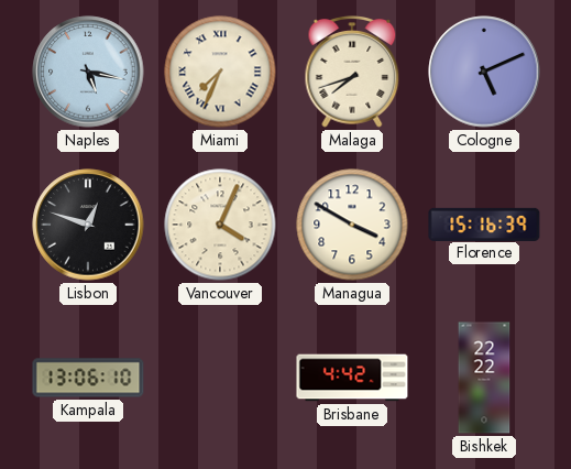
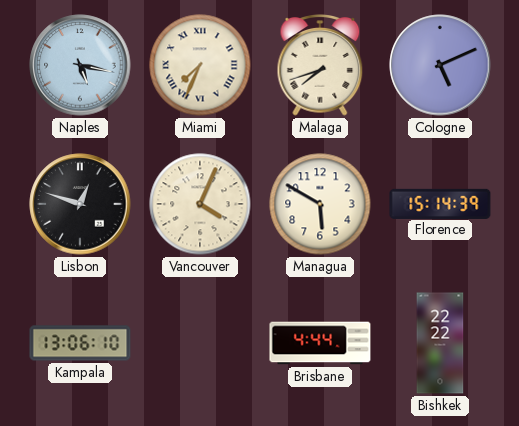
Managua: 3:50 -> 5:50 (320, 204)
Florence: 15:16 -> 15:14 (440, 203)
Brisbane: 4:42 -> 4:44 (320, 343)
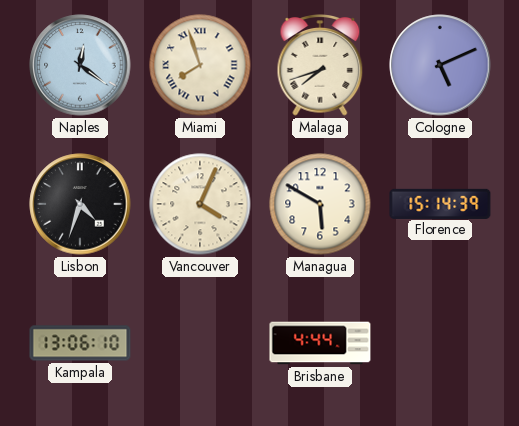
Naples: 5:17 -> 12:21 (80, 65)
Miami: 7:34 -> 7:57 (200, 65)
Lisbon: 12:48 -> 4:33 (80, 204)
Bishkek: 22:22 -> none (440, 343)
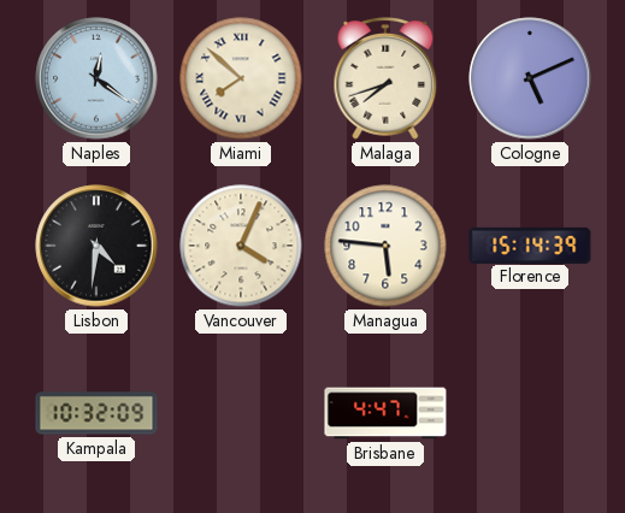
Miami: 7:57 -> 7:52 (241, 78)
Lisbon: 4:33 -> 4:31 (96, 246)
Managua: 5:50 -> 5:46 (385, 246)
Kampala: 13:06 -> 10:32 (96, 413)
Brisbane: 4:44 -> 4:47 (385, 413)
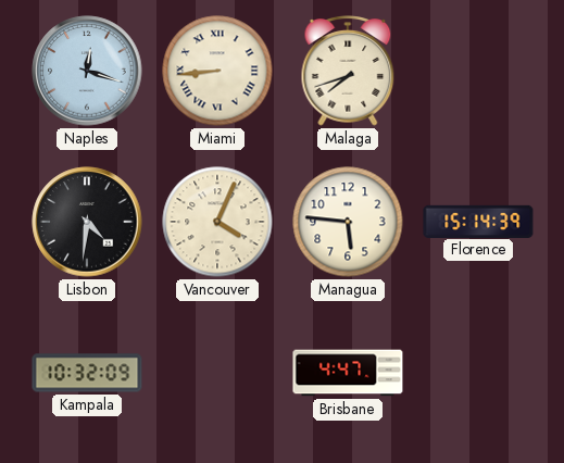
Naples: 12:21 -> 12:18 (87, 71)
Miami: 7:52 -> 8:44 (217, 71)
Cologne: 5:11 -> none (530, 78)
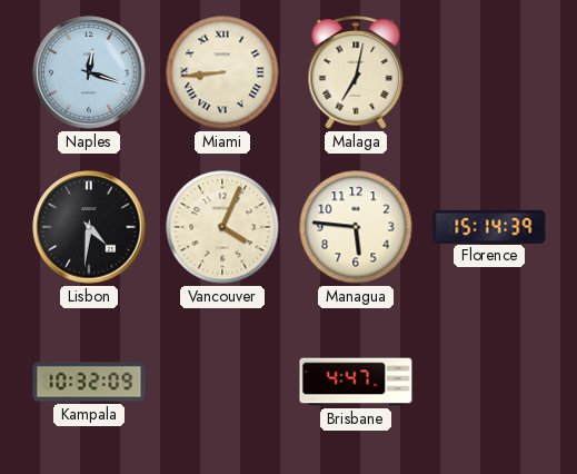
Malaga: 7:42 -> 7:02 (356, 72)
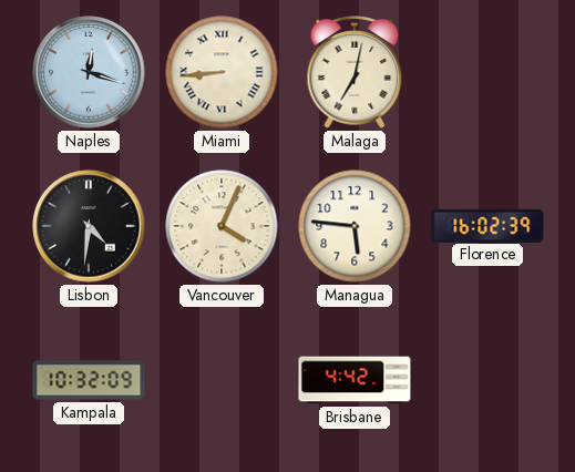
Florence: 15:14 -> 16:02 (487, 225)
Brisbane: 4:47 -> 4:42 (355, 380)
